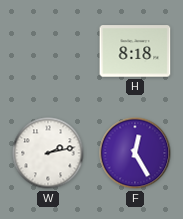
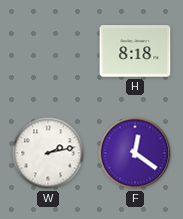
F: 12:25 -> 12:21 (135, 153)
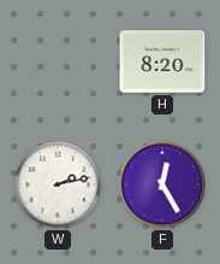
H: 8:18 -> 8:20 (162, 61)
F: 12:21 -> 12:25 (162, 184)
